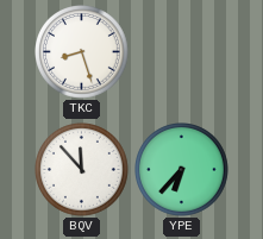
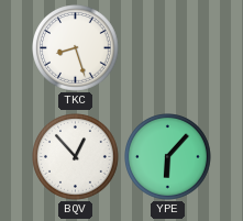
BQV: 11:53 -> 12:53 (76, 157)
YPE: 6:37 -> 6:07 (168, 157)
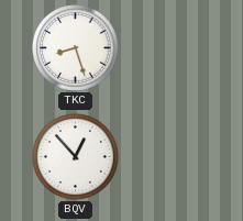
YPE: 6:07 -> none (168, 157)
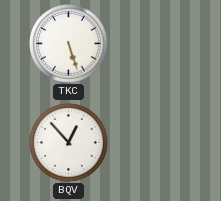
TKC: 8:27 -> 5:27 (69, 44)
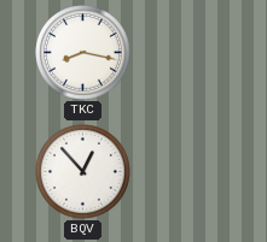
TKC: 5:27 -> 8:17 (83, 53)
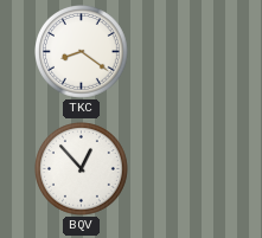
TKC: 8:17 -> 8:21 (82, 52)
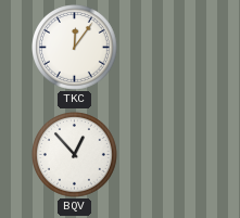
TKC: 8:21 -> 12:06 (75, 48)
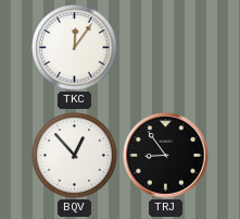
TRJ: none -> 8:54 (166, 156)
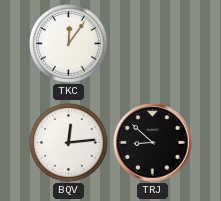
BQV: 12:53 -> 12:14 (69, 143)
TRJ: 8:54 -> 8:52 (153, 143)
